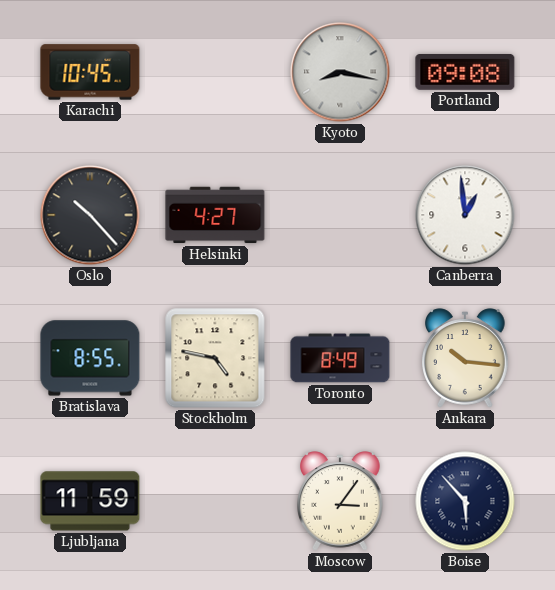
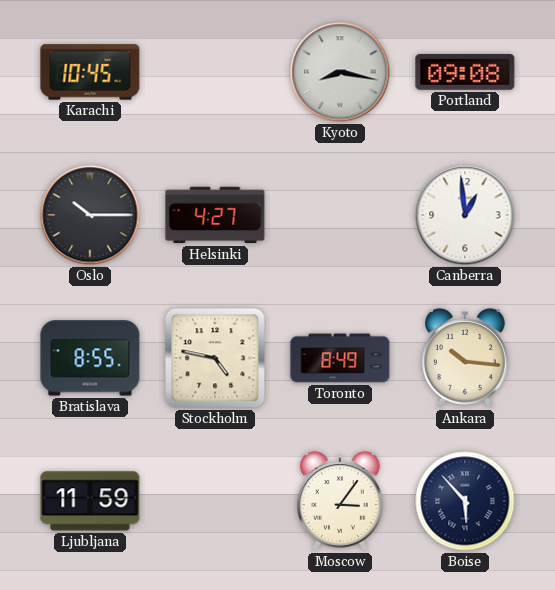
Oslo: 10:23 -> 10:15 (90, 215)
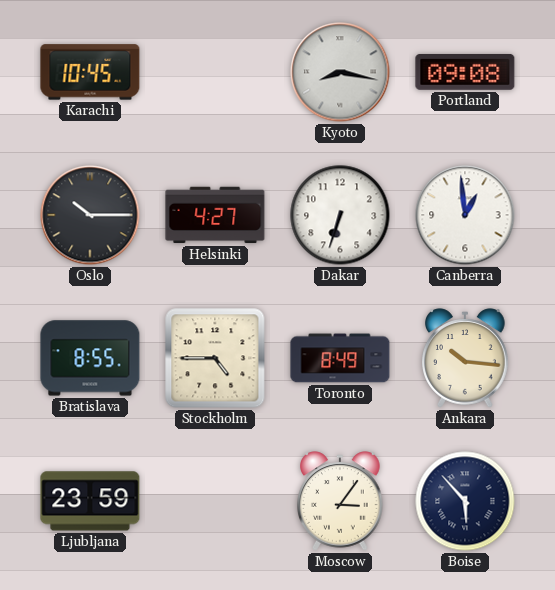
Dakar: none -> 6:33 (340, 215)
Stockholm: 4:47 -> 4:45 (215, 358)
Ljubljana: 11:59 -> 23:59 (90, 501)
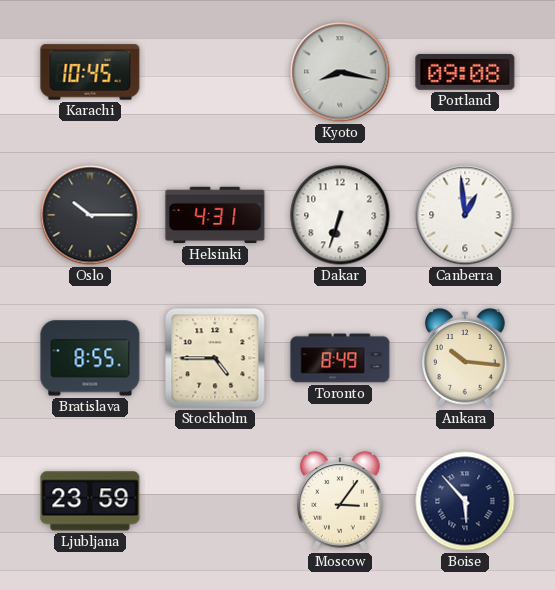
Helsinki: 4:27 -> 4:31 (215, 215)
